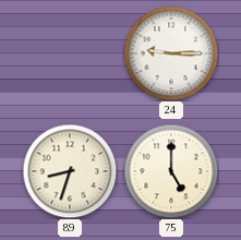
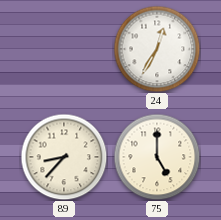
24: 9:15 -> 12:35 (157, 49)
89: 8:33 -> 8:37 (64, 157)
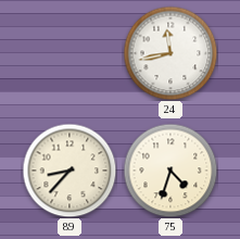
24: 12:35 -> 11:43 (170, 53)
75: 5:00 -> 4:33 (170, 171)
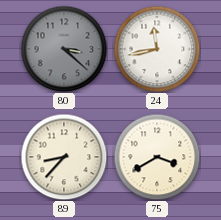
80: none -> 3:22 (64, 49)
75: 4:33 -> 3:40 (157, 157)
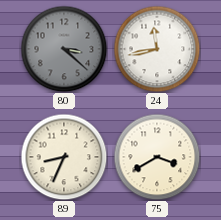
89: 8:37 -> 8:34 (64, 157)
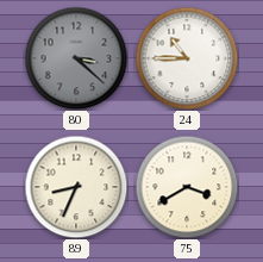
24: 11:43 -> 10:45 (187, 58)
